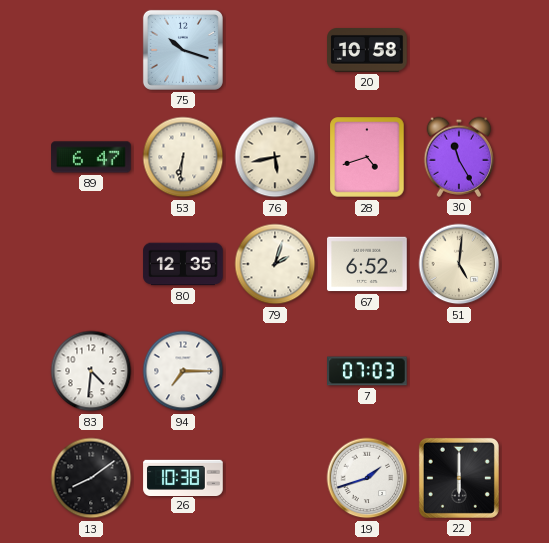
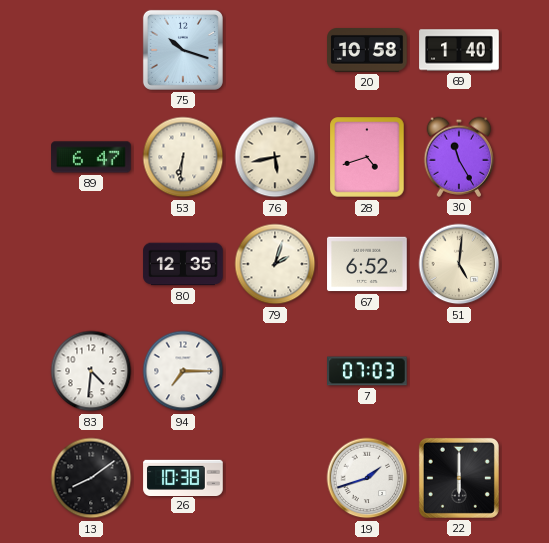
69: none -> 1:40 (459, 50)
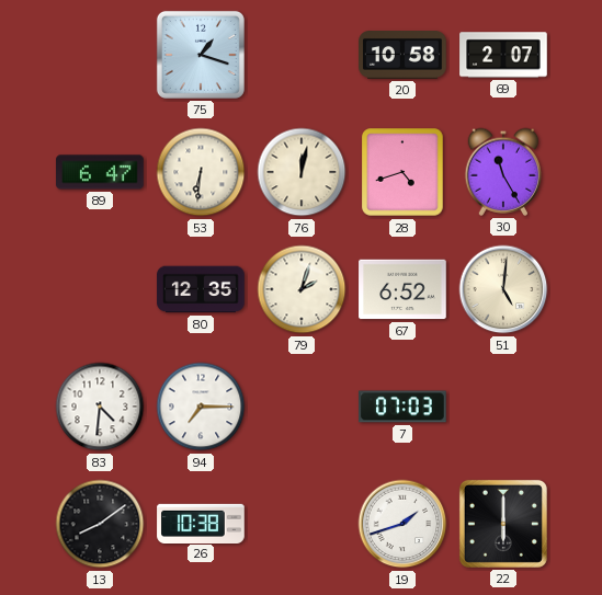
75: 10:18 -> 1:18 (201, 55)
69: 1:40 -> 2:07 (503, 55)
76: 5:43 -> 12:02 (302, 172)
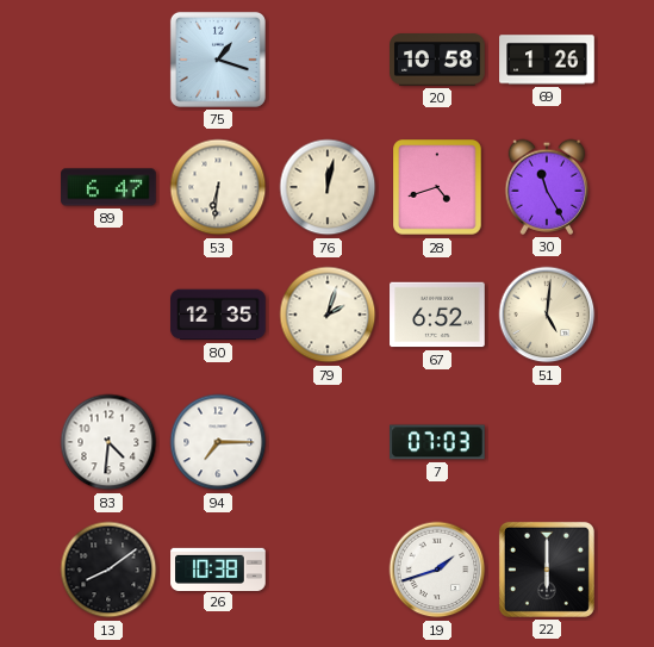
69: 2:07 -> 1:26 (547, 60)
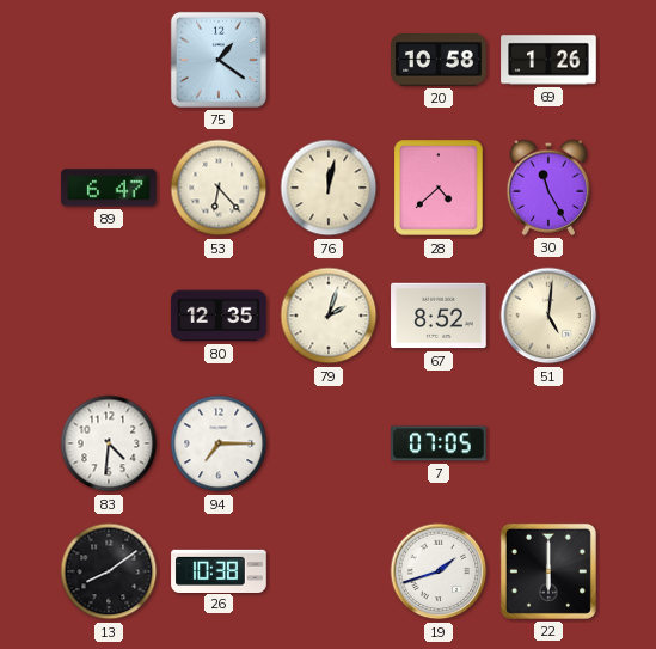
75: 1:18 -> 1:21 (219, 60)
53: 6:31 -> 6:23 (219, 188)
28: 4:42 -> 4:38 (439, 188)
67: 6:52 -> 8:52 (439, 316)
7: 07:03 -> 07:05 (439, 443)
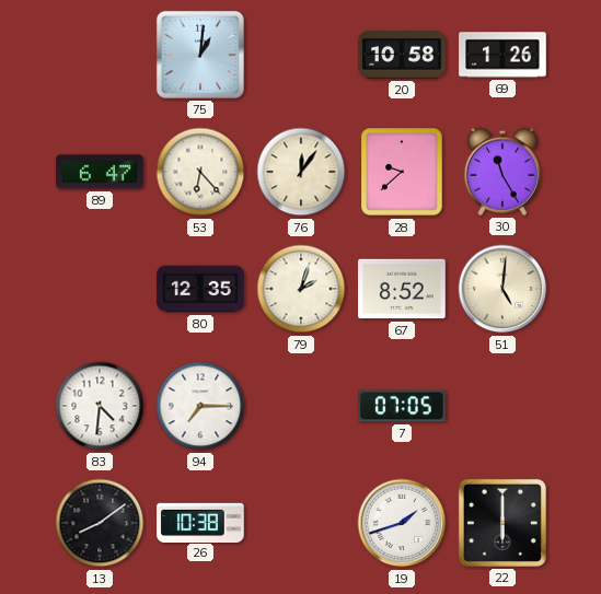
75: 1:21 -> 1:01 (200, 55)
76: 12:02 -> 12:06 (301, 172)
28: 4:38 -> 9:38 (402, 172)
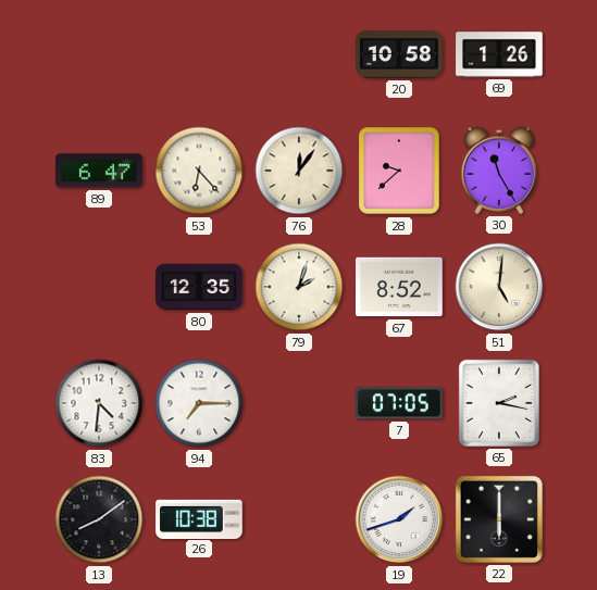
75: 1:01 -> none (200, 55)
65: none -> 2:17 (499, 403)
